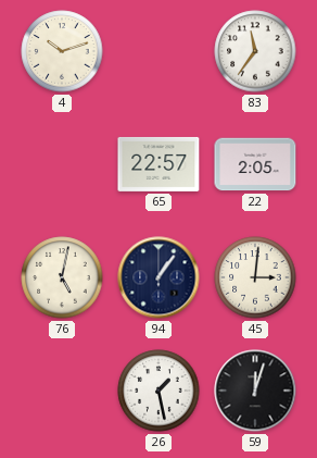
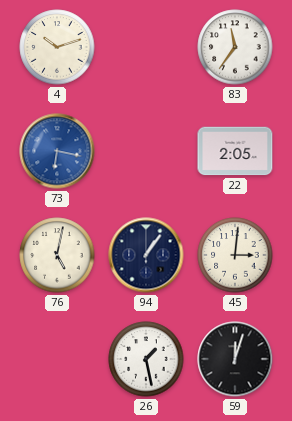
73: none -> 6:17 (57, 151)
65: 22:57 -> none (158, 164)
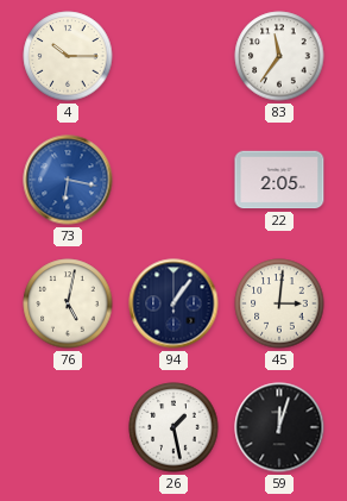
4: 10:12 -> 10:15 (68, 56)
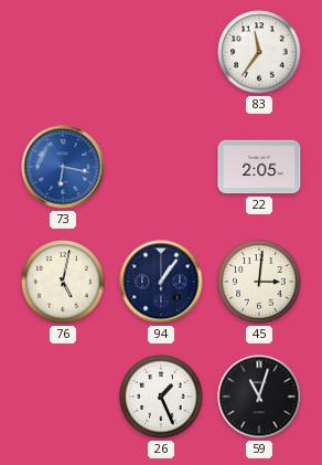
4: 10:15 -> none (68, 56)
26: 1:28 -> 1:26 (161, 397)
59: 12:03 -> 11:03 (259, 397)
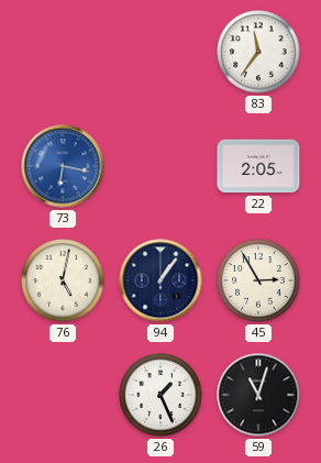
45: 3:01 -> 2:55 (258, 280)
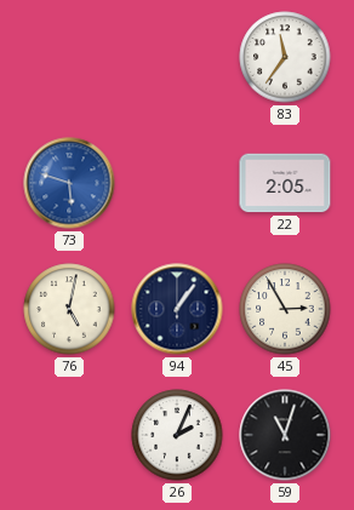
73: 6:17 -> 5:48 (69, 183)
26: 1:26 -> 2:04 (177, 435)
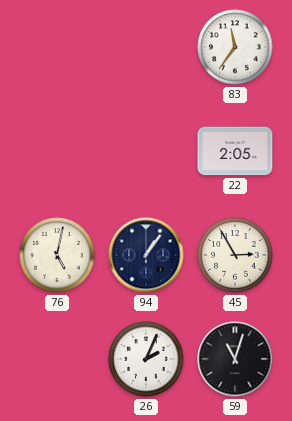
73: 5:48 -> none (69, 183)
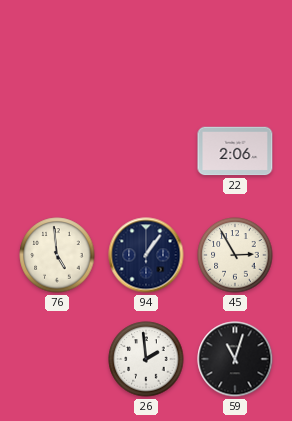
83: 11:36 -> none (235, 47)
22: 2:05 -> 2:06 (235, 151)
76: 5:02 -> 4:59 (57, 255)
26: 2:04 -> 1:59 (146, 359)
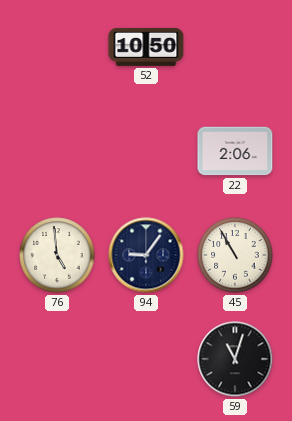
52: none -> 10:50 (146, 47)
94: 1:06 -> 9:06 (146, 255)
45: 2:55 -> 10:55 (235, 255)
26: 1:59 -> none (146, 359)
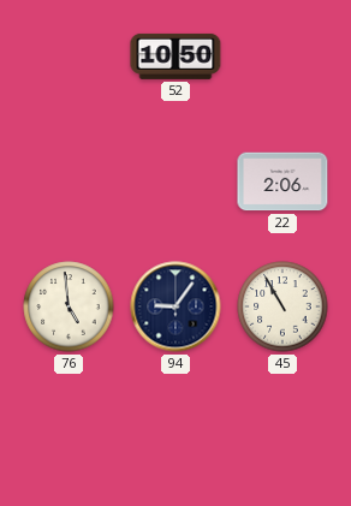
59: 11:03 -> none (235, 359)
